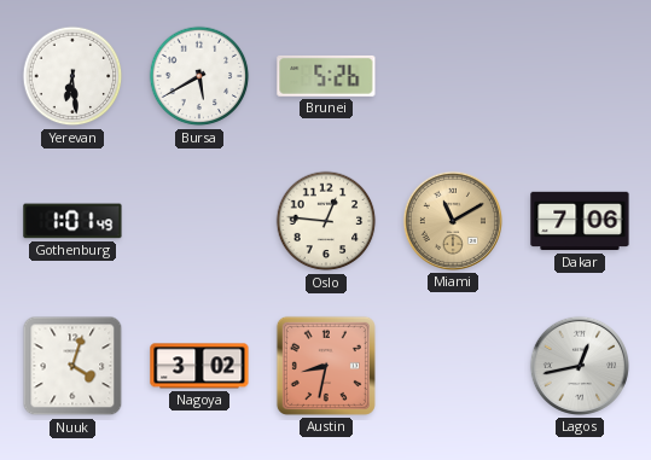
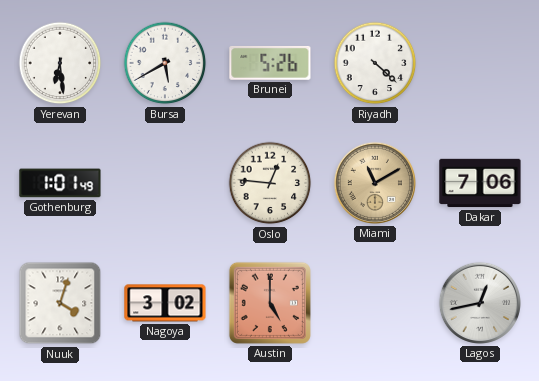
Riyadh: none -> 4:22 (375, 63)
Austin: 8:32 -> 5:00 (270, 303)
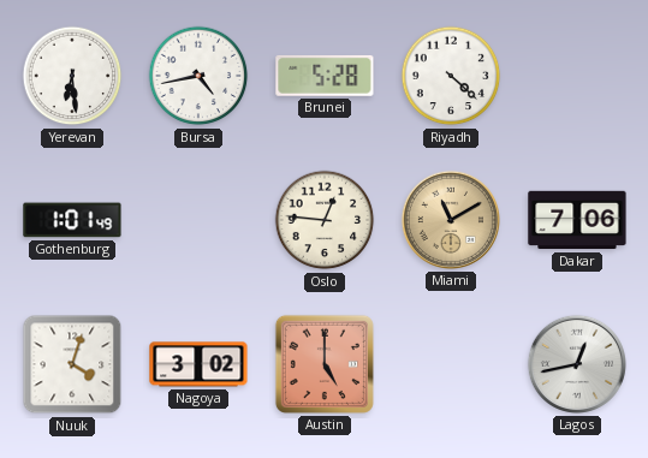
Bursa: 5:40 -> 4:43 (198, 76)
Brunei: 5:26 -> 5:28 (325, 76)
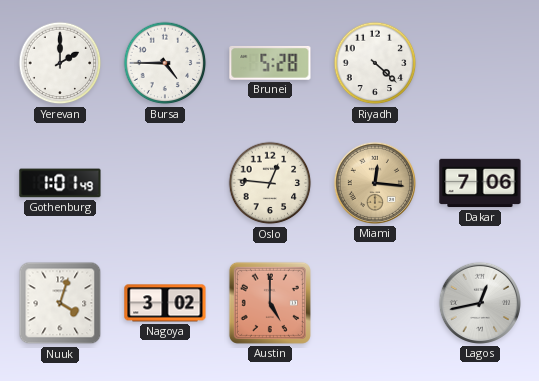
Yerevan: 6:29 -> 2:00 (60, 63)
Bursa: 4:43 -> 4:45 (165, 63)
Miami: 11:10 -> 12:16 (375, 183)
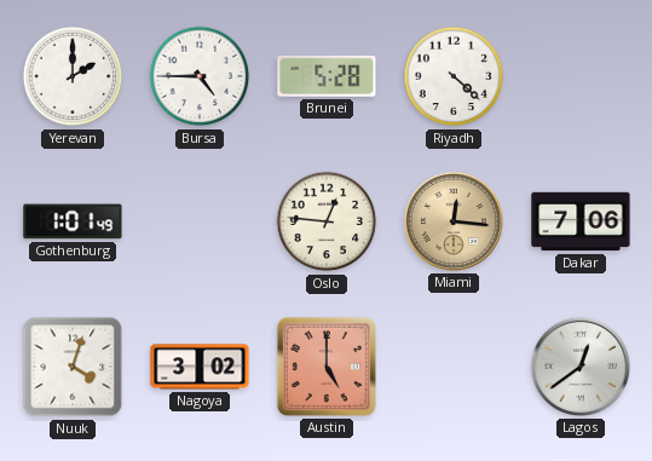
Lagos: 12:43 -> 12:39 (581, 367)
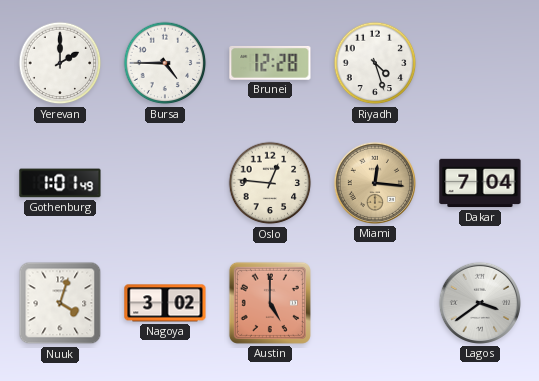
Brunei: 5:28 -> 12:28 (270, 63)
Riyadh: 4:22 -> 4:27 (375, 63)
Dakar: 7:06 -> 7:04 (480, 183)
Lagos: 12:39 -> 3:39 (480, 303)
